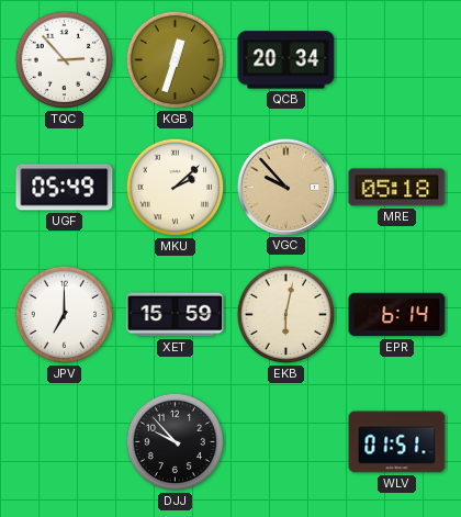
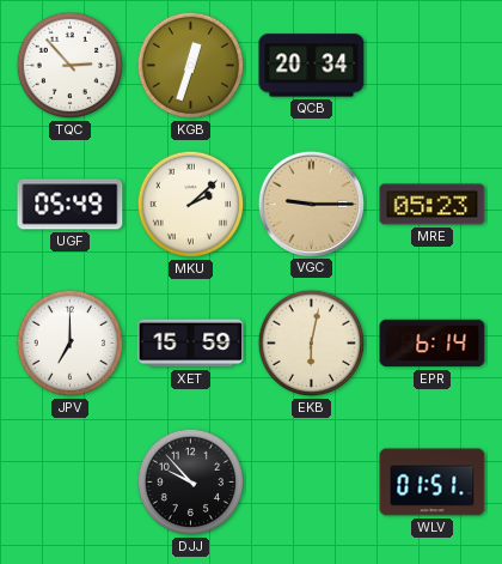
VGC: 9:53 -> 9:15 (311, 204)
MRE: 05:18 -> 05:23 (433, 205)
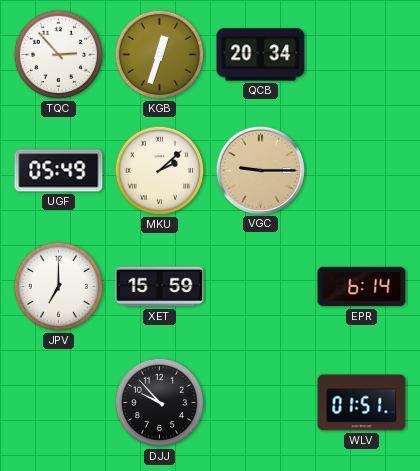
MRE: 05:23 -> none (433, 205)
EKB: 6:02 -> none (312, 344)
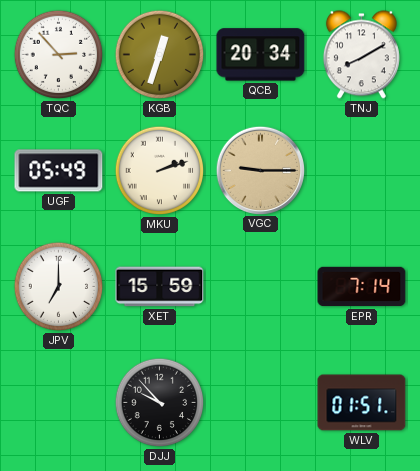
TNJ: none -> 8:10 (361, 55)
MKU: 2:08 -> 2:12 (160, 171)
EPR: 6:14 -> 7:14 (362, 287)
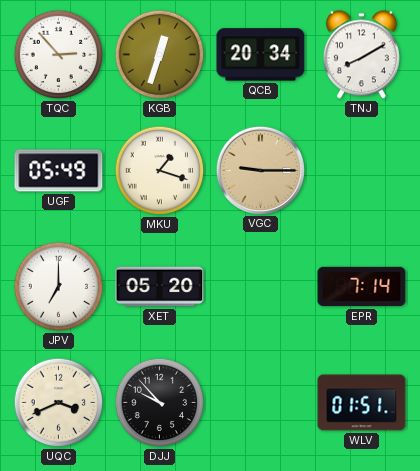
MKU: 2:12 -> 1:18 (160, 171)
XET: 15:59 -> 05:20 (160, 287)
UQC: none -> 3:41 (59, 403)
